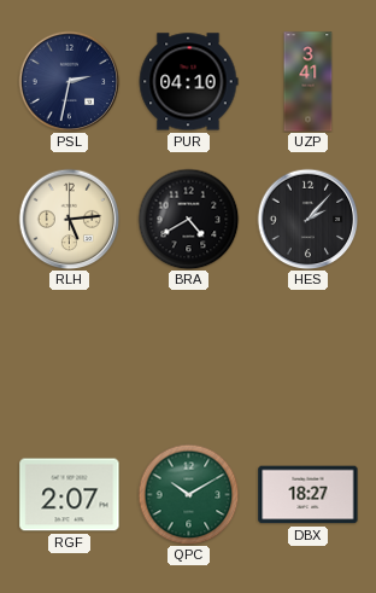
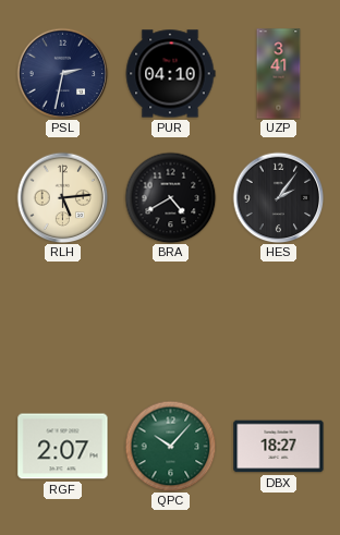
HES: 2:07 -> 2:06 (278, 197)
QPC: 10:10 -> 10:07 (170, 446)
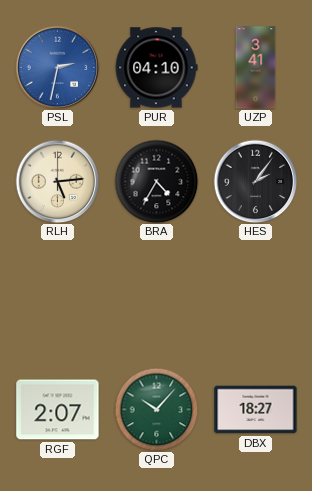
PSL dial: navy -> blue (57, 67)
BRA: 4:40 -> 4:35 (156, 181)
